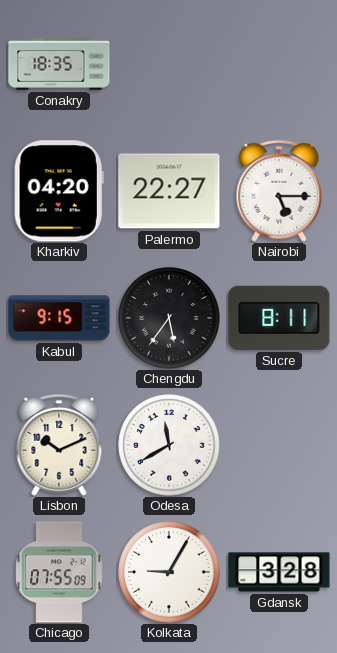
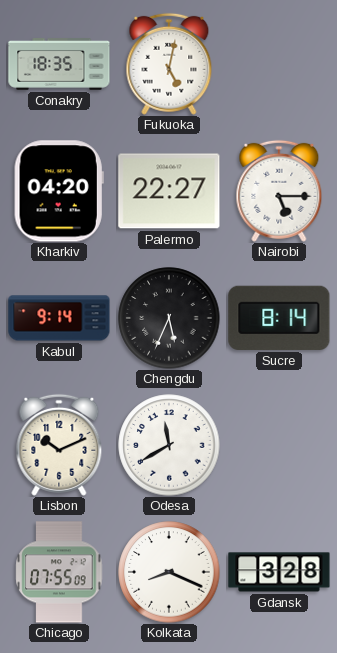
Fukuoka: none -> 5:02 (169, 64)
Kabul: 9:15 -> 9:14 (59, 318)
Chengdu: 5:36 -> 5:34 (169, 318)
Sucre: 8:11 -> 8:14 (279, 318)
Kolkata: 9:05 -> 8:19 (169, 572)
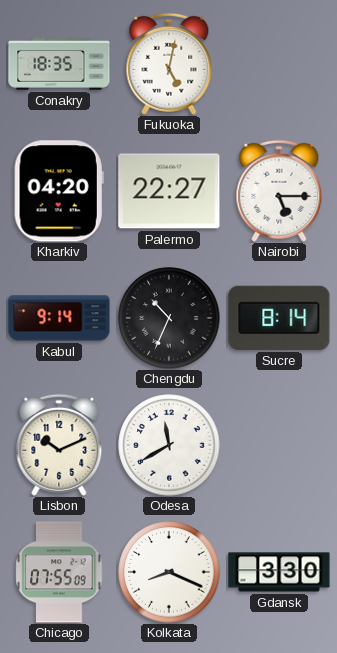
Chengdu: 5:34 -> 10:34 (169, 318)
Gdansk: 3:28 -> 3:30 (279, 572)
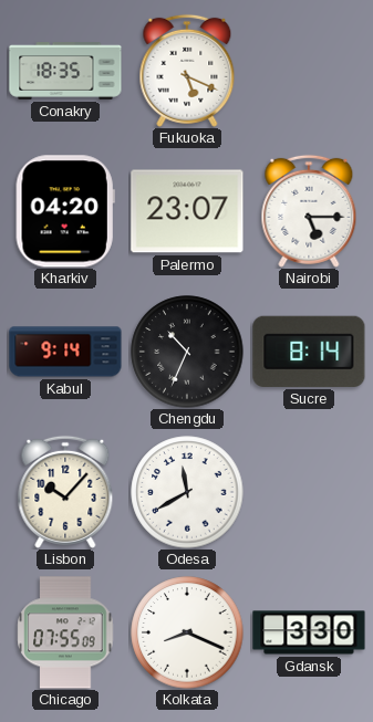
Fukuoka: 5:02 -> 5:19 (187, 71)
Palermo: 22:27 -> 23:07 (187, 211)
Lisbon: 10:11 -> 10:07 (65, 492)
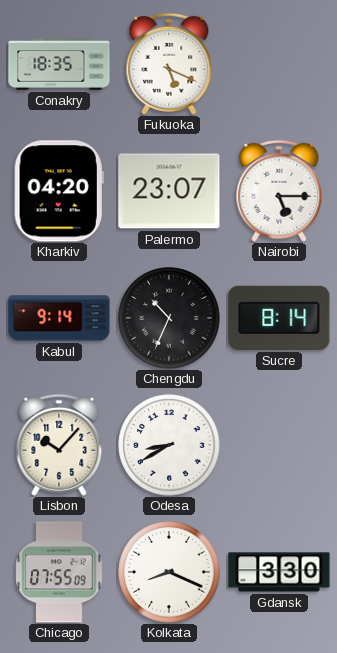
Odesa: 11:40 -> 8:40 (169, 445)
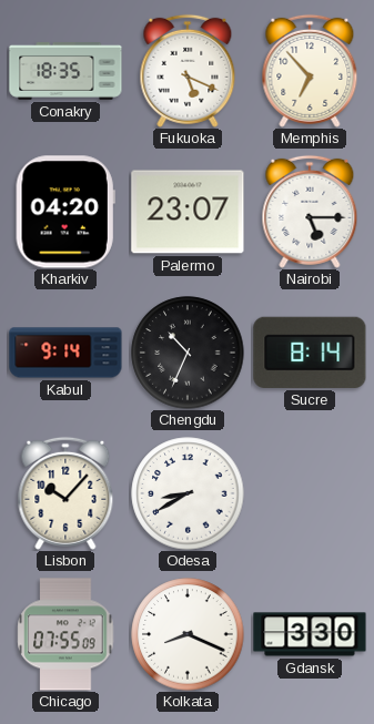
Memphis: none -> 6:53 (310, 71)
